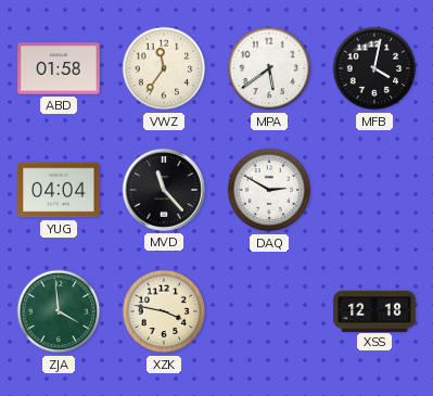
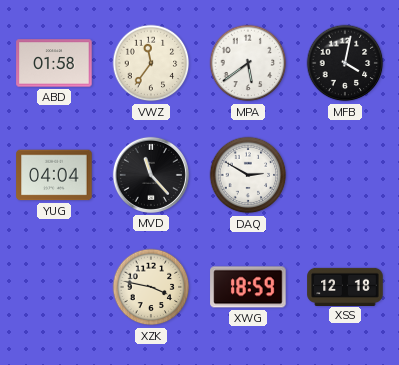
ZJA: 3:59 -> none (59, 311)
XWG: none -> 18:59 (248, 287)
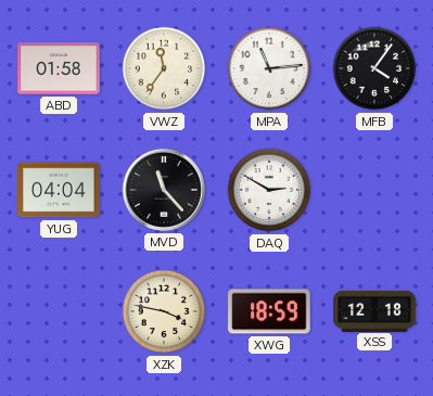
MPA: 5:39 -> 11:14 (269, 68)
MFB: 4:02 -> 4:06 (374, 68)
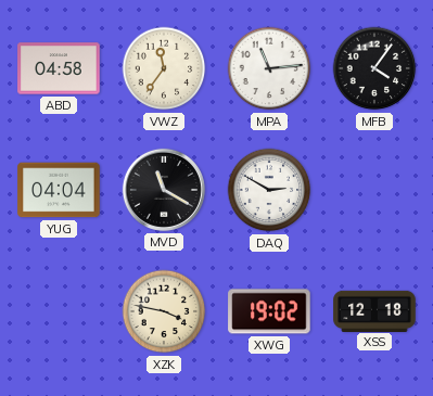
ABD: 01:58 -> 04:58 (59, 68)
MVD: 11:23 -> 11:20 (164, 190)
XWG: 18:59 -> 19:02 (269, 311)
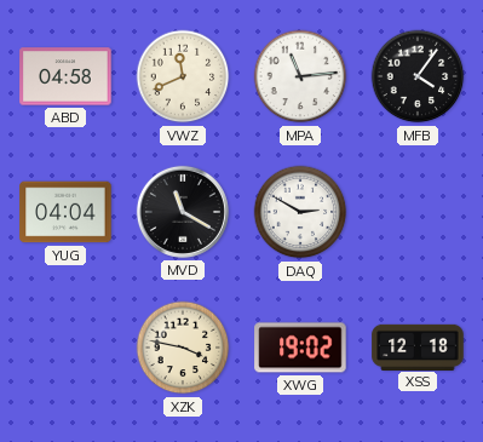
VWZ: 11:36 -> 11:41 (183, 76)
